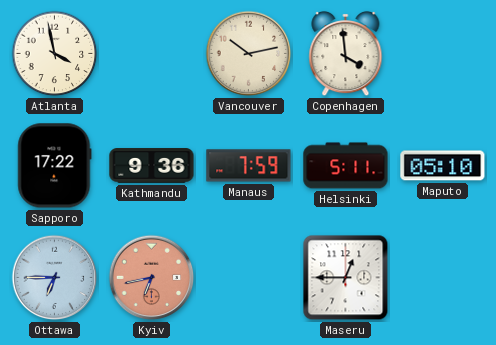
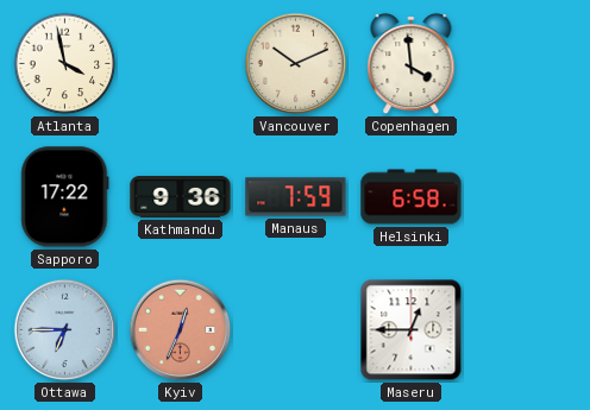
Vancouver: 10:13 -> 10:11 (296, 64)
Helsinki: 5:11 -> 6:58 (412, 197)
Maputo: 05:10 -> none (443, 166)
Kyiv: 6:43 -> 12:34 (181, 330)
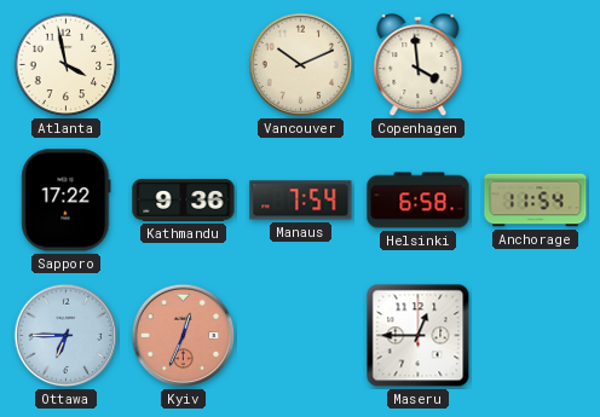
Manaus: 7:59 -> 7:54 (301, 201)
Anchorage: none -> 11:54 (536, 201)
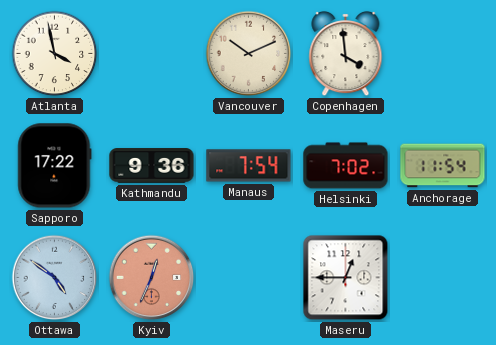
Helsinki: 6:58 -> 7:02 (346, 166)
Ottawa: 6:45 -> 4:51 (55, 278)
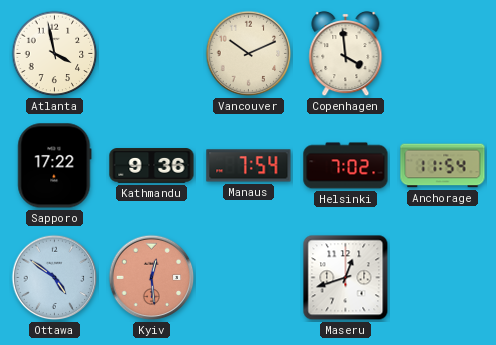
Kyiv: 12:34 -> 12:29 (152, 278)
Maseru: 12:45 -> 12:42 (346, 278)
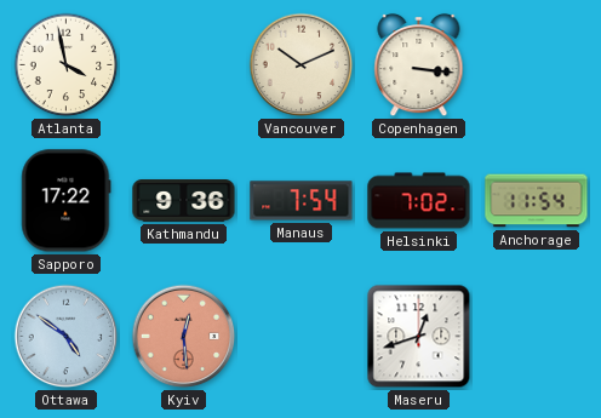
Copenhagen: 3:59 -> 3:16 (419, 65)
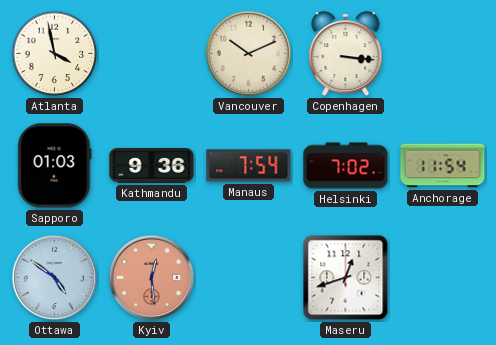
Sapporo: 17:22 -> 01:03 (55, 166)
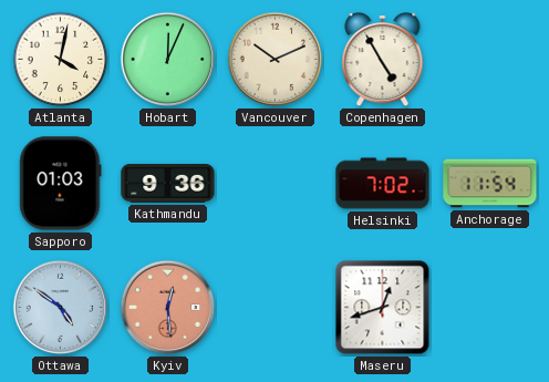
Atlanta: 3:58 -> 4:02 (61, 60)
Hobart: none -> 12:04 (168, 60)
Copenhagen: 3:16 -> 4:55 (383, 60)
Manaus: 7:54 -> none (249, 166)
